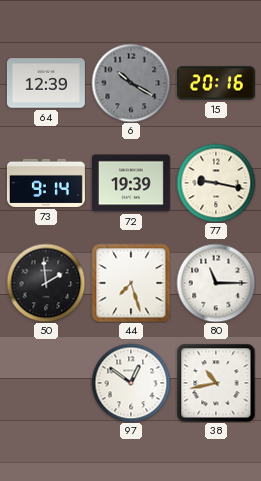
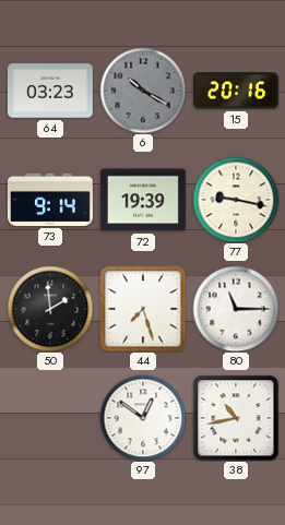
64: 12:39 -> 03:23 (50, 91)
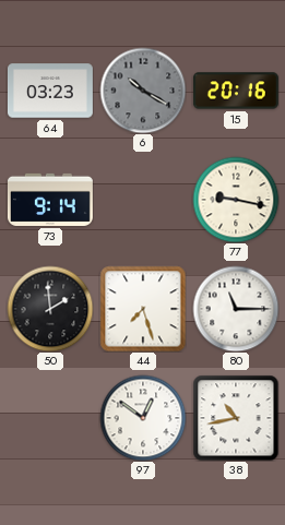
72: 19:39 -> none (143, 200)
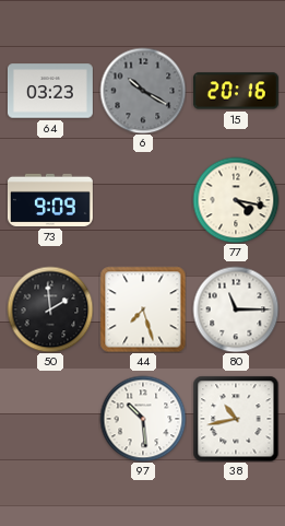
73: 9:14 -> 9:09 (50, 200)
77: 9:17 -> 4:17 (236, 200)
97: 12:51 -> 10:29 (143, 419)
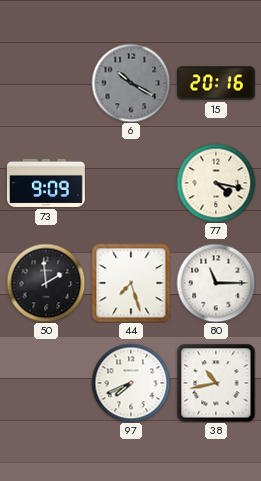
64: 03:23 -> none (50, 91)
97: 10:29 -> 7:41 (131, 383)
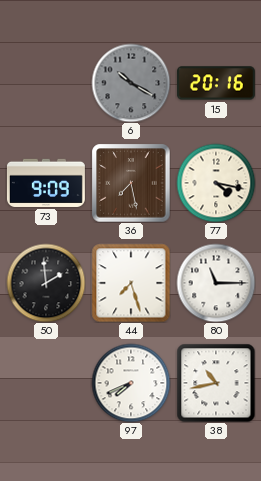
36: none -> 7:28 (131, 183)
